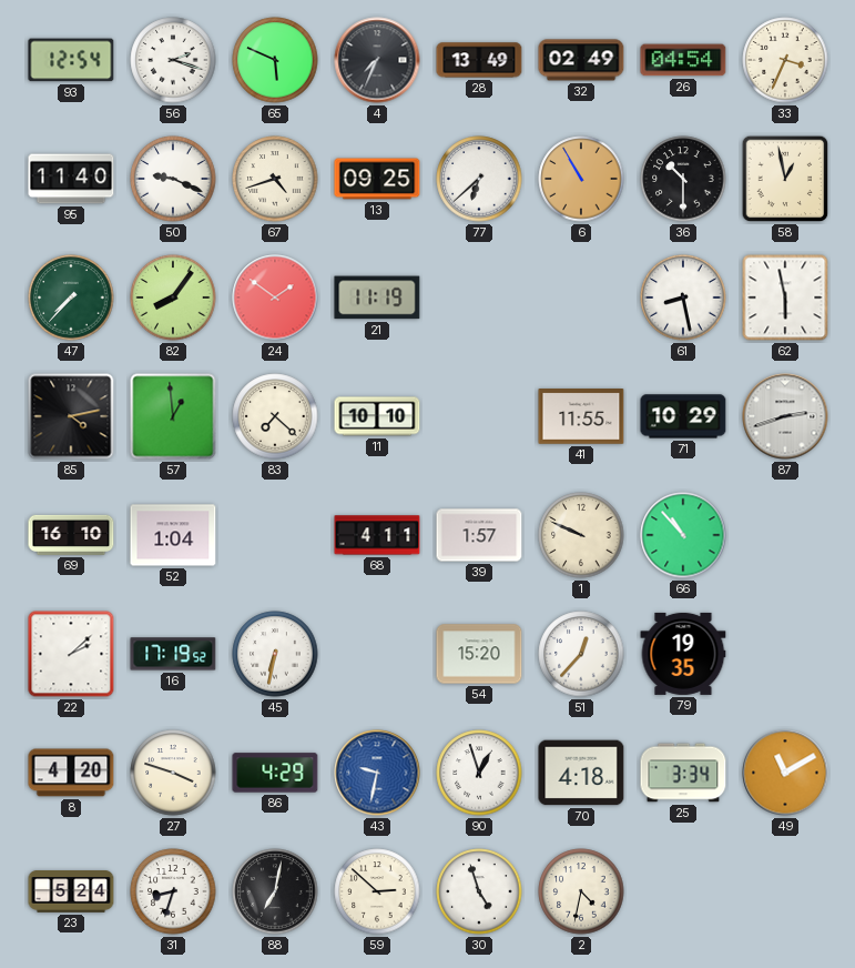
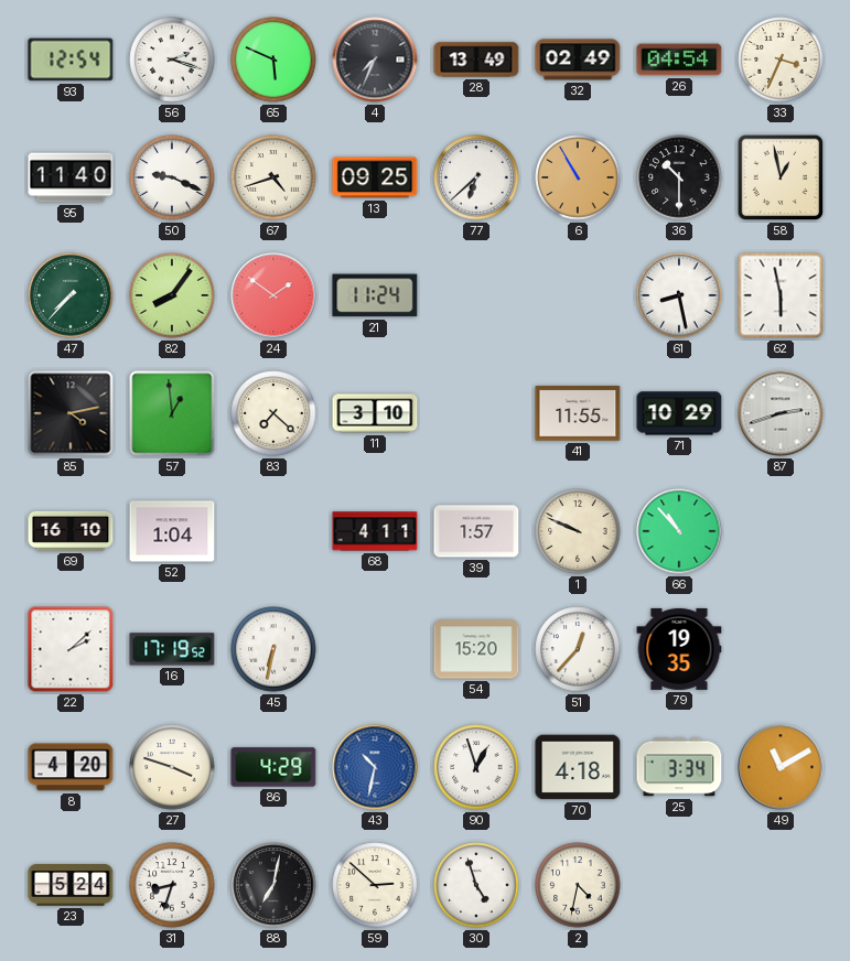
21: 11:19 -> 11:24 (375, 295)
11: 10:10 -> 3:10 (375, 413)
43: 9:32 -> 10:32 (375, 767)
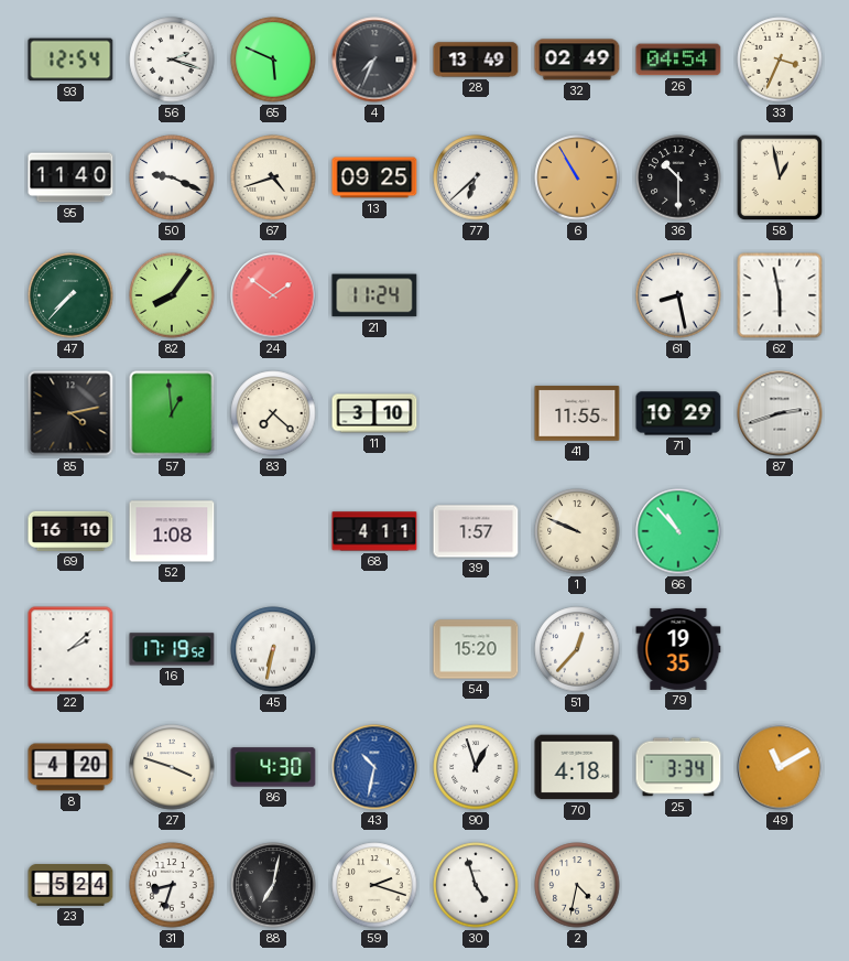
52: 1:04 -> 1:08 (172, 531)
86: 4:29 -> 4:30 (273, 767)
59: 2:52 -> 2:18 (374, 885)
